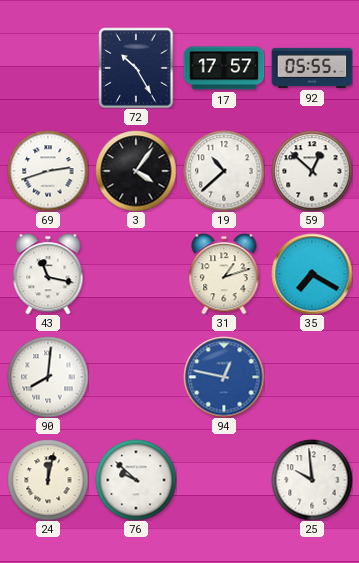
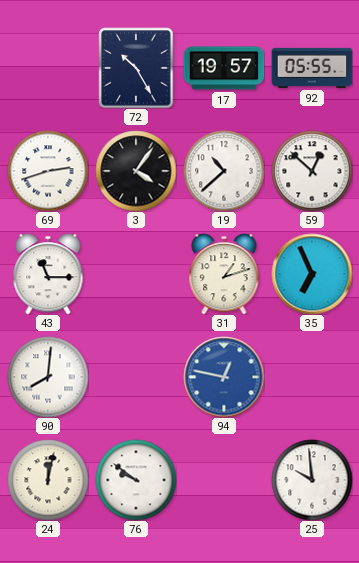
17: 17:57 -> 19:57 (224, 68)
43: 11:17 -> 11:15 (48, 274)
35: 7:20 -> 6:56 (312, 274)
76: 9:52 -> 9:51 (136, 480)
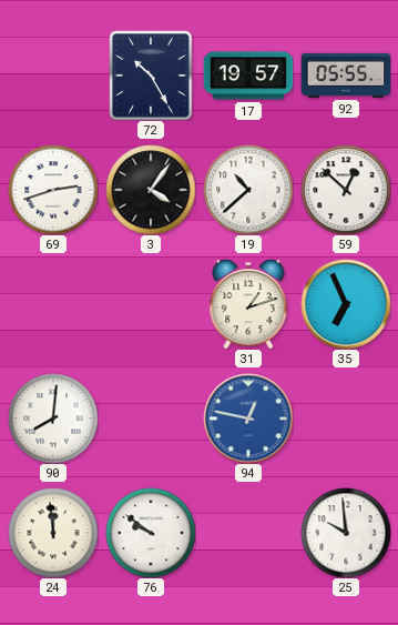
43: 11:15 -> none (48, 274)
24: 12:02 -> 11:59 (53, 533)
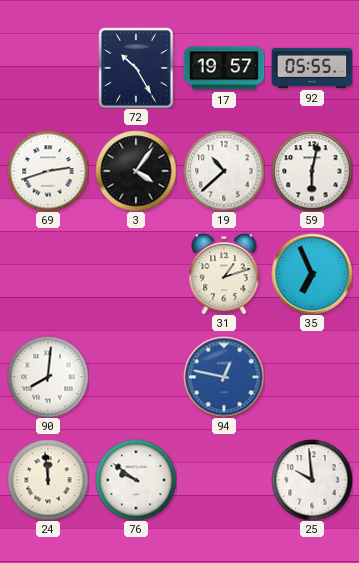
59: 12:52 -> 6:02 (312, 171)
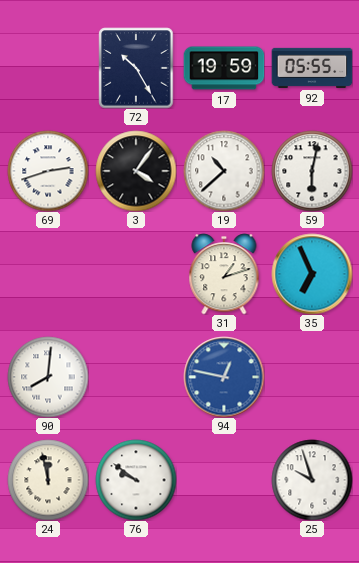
17: 19:57 -> 19:59 (224, 68)
24: 11:59 -> 11:58 (48, 480)
25: 9:59 -> 9:57 (312, 480)
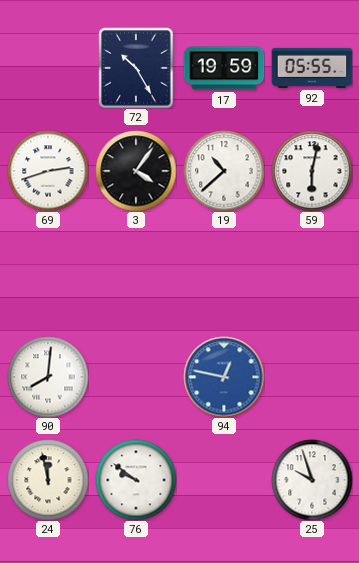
31: 1:12 -> none (224, 274)
35: 6:56 -> none (312, 274)
